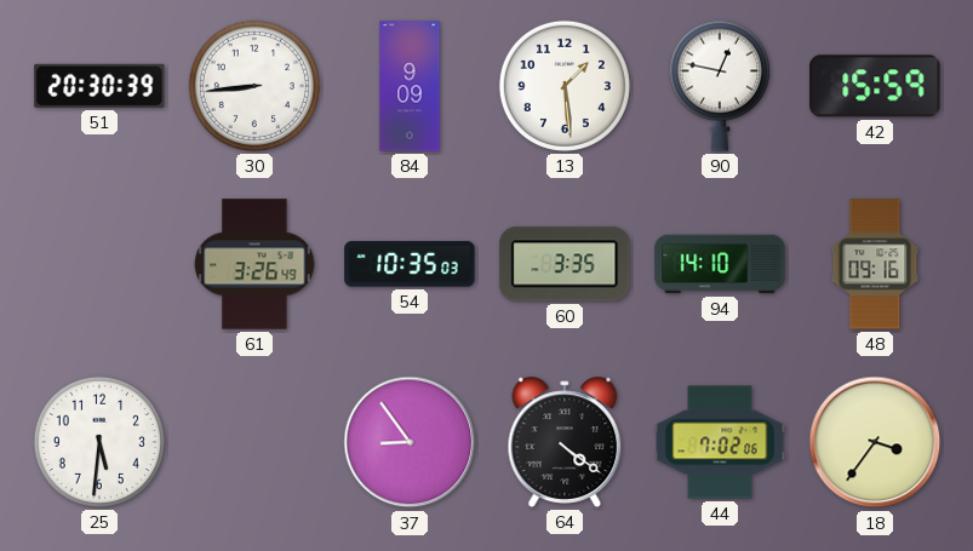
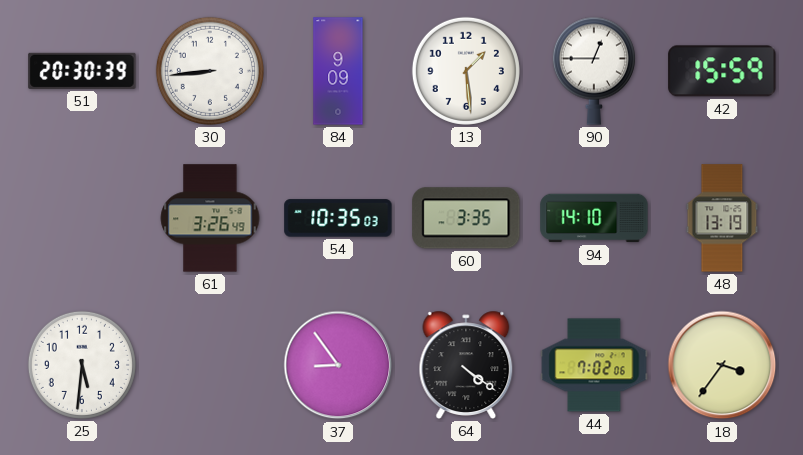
90: 12:47 -> 12:45 (594, 71)
48: 09:16 -> 13:19 (722, 218)
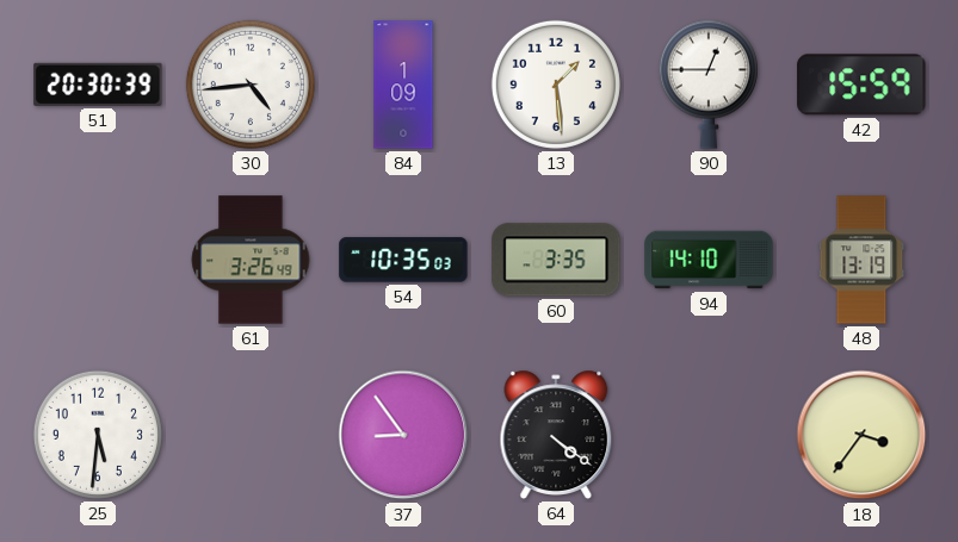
30: 8:44 -> 4:44 (251, 85)
84: 9:09 -> 1:09 (403, 85)
44: 7:02 -> none (594, 365)
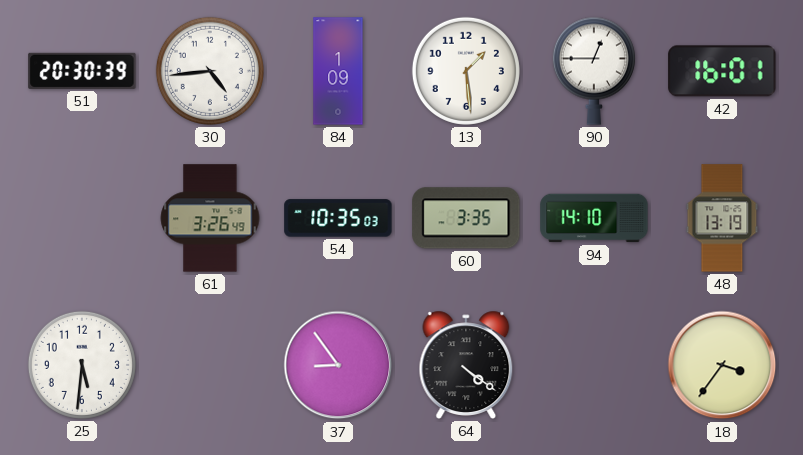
42: 15:59 -> 16:01 (722, 71)
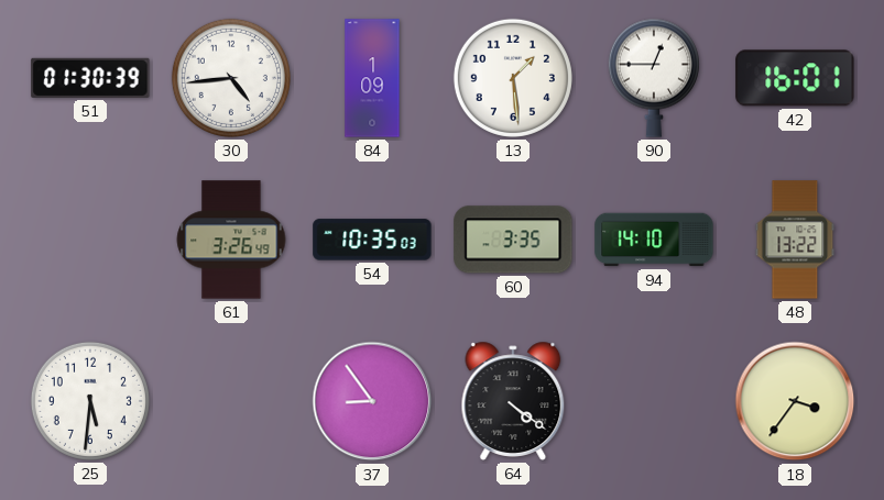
51: 20:30 -> 01:30 (90, 78)
48: 13:19 -> 13:22 (795, 240)
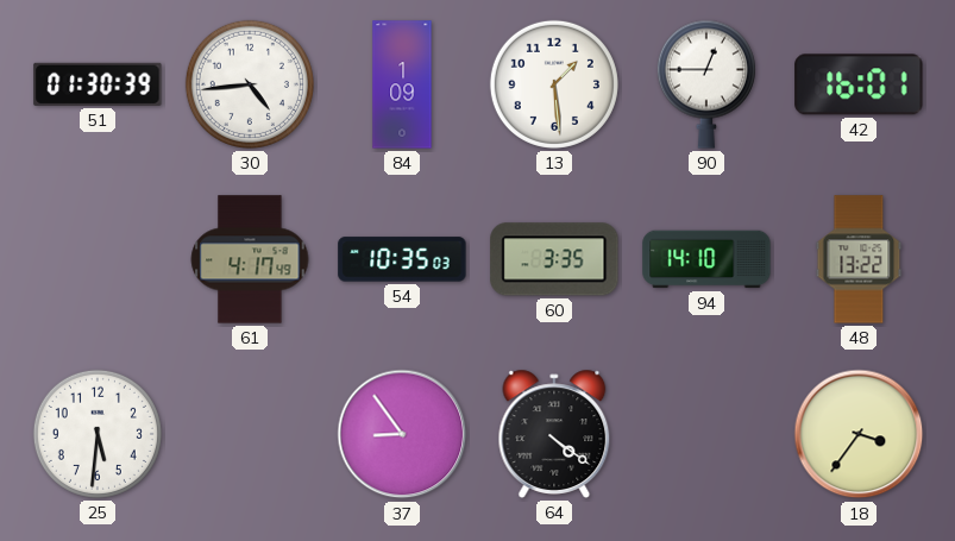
61: 3:26 -> 4:17 (250, 259)
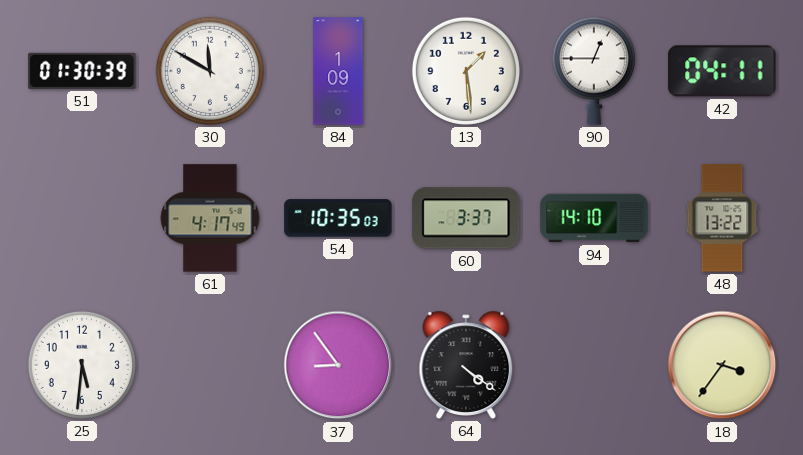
30: 4:44 -> 11:50 (210, 71)
42: 16:01 -> 04:11 (722, 71)
60: 3:35 -> 3:37 (466, 218)
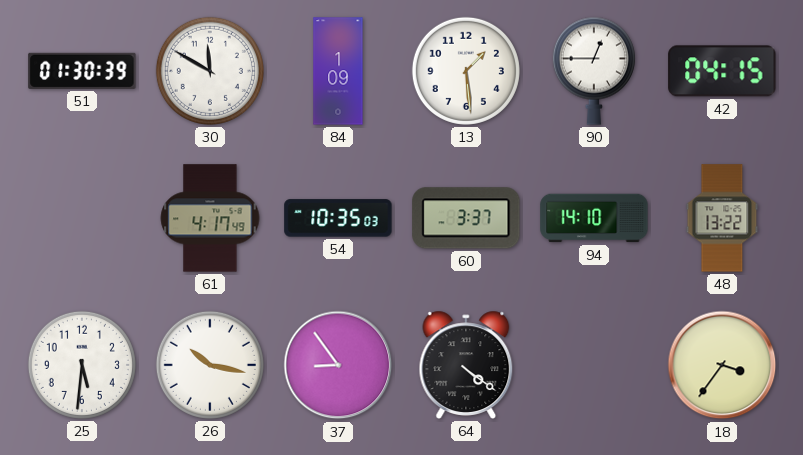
42: 04:11 -> 04:15 (722, 71)
26: none -> 10:17 (210, 365)
